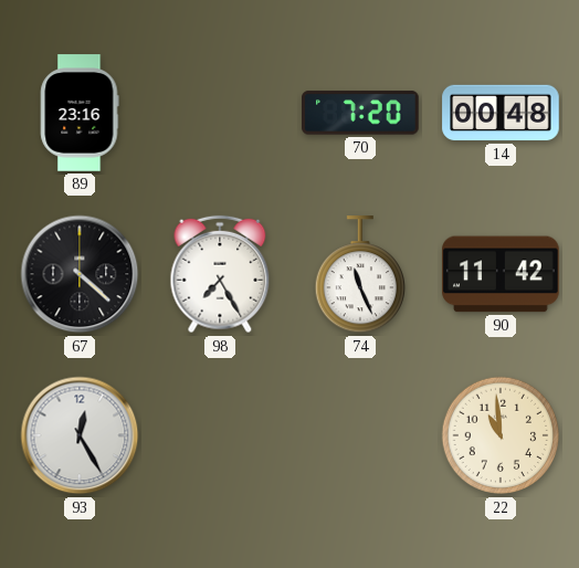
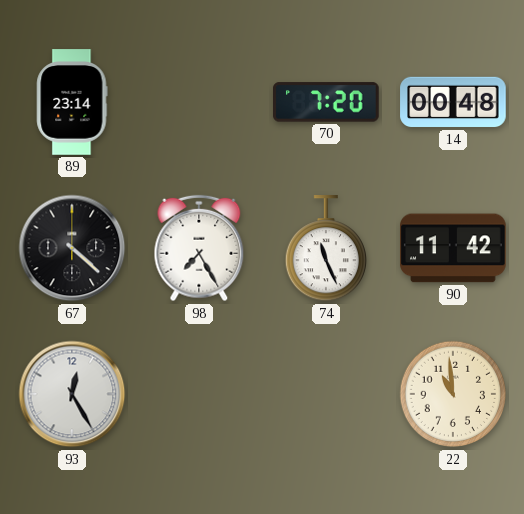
89: 23:16 -> 23:14 (72, 102)
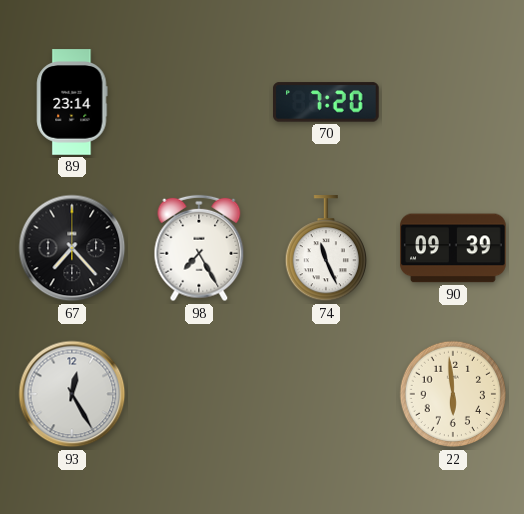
14: 00:48 -> none (453, 102)
67: 4:22 -> 7:23 (72, 248)
90: 11:42 -> 09:39 (453, 248)
22: 10:59 -> 5:59 (453, 394)
